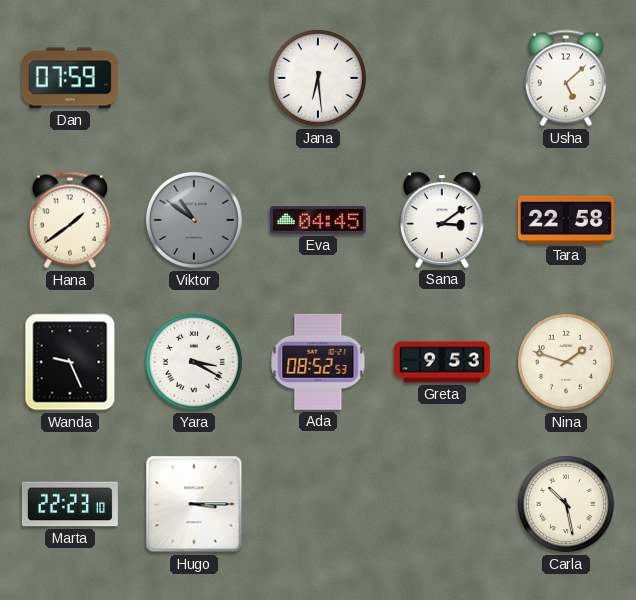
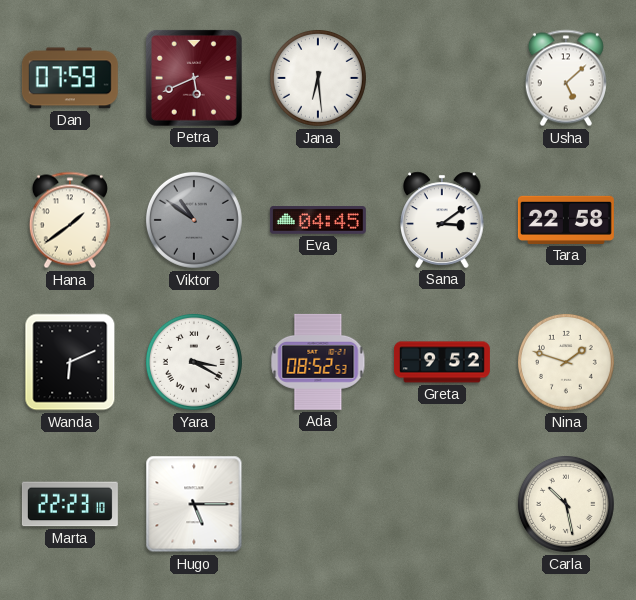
Petra: none -> 5:41 (194, 78)
Wanda: 9:26 -> 6:11 (70, 362)
Greta: 9:53 -> 9:52 (442, 362)
Hugo: 3:15 -> 5:15 (194, 504)
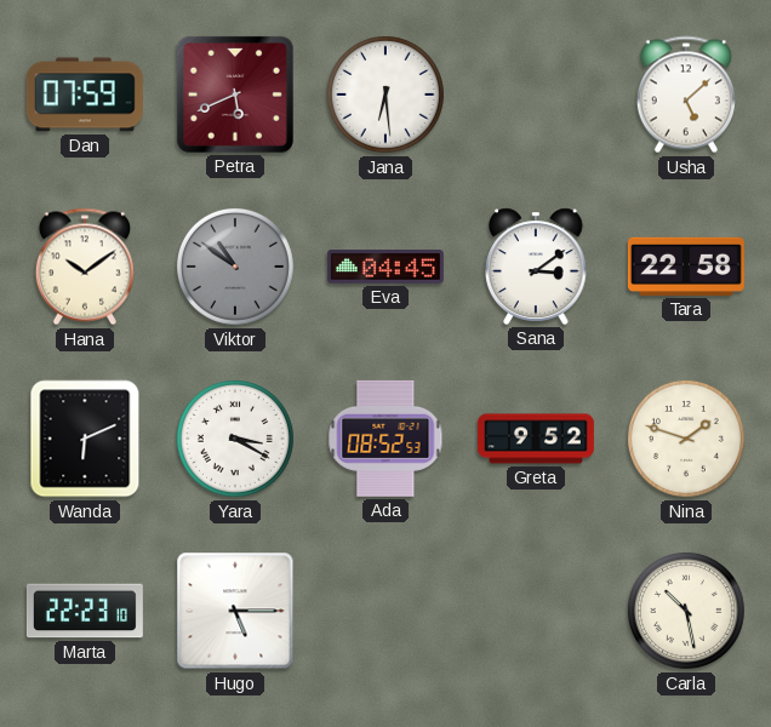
Hana: 1:39 -> 10:09 (85, 267)
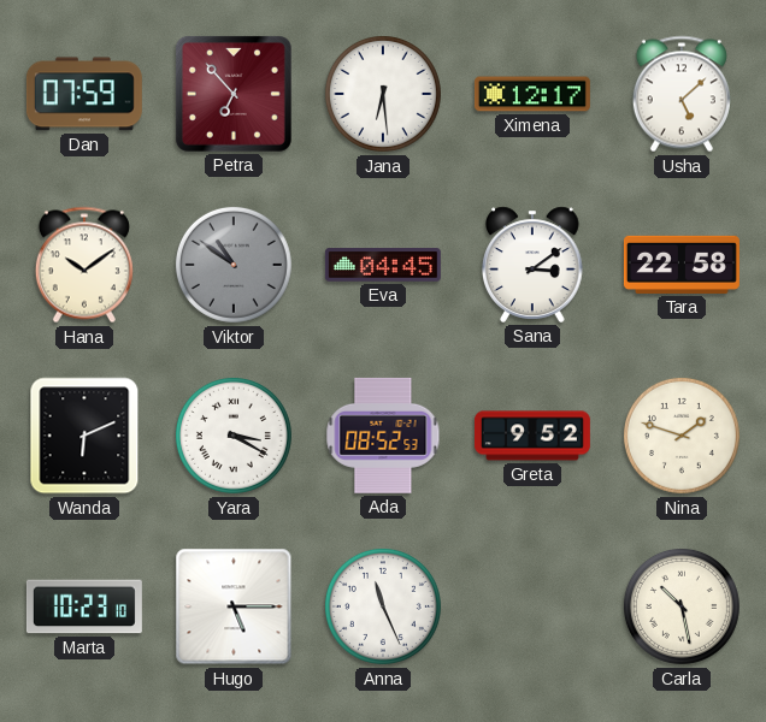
Petra: 5:41 -> 6:53 (234, 94)
Ximena: none -> 12:17 (532, 94)
Marta: 22:23 -> 10:23 (84, 606)
Anna: none -> 11:26 (383, 606)
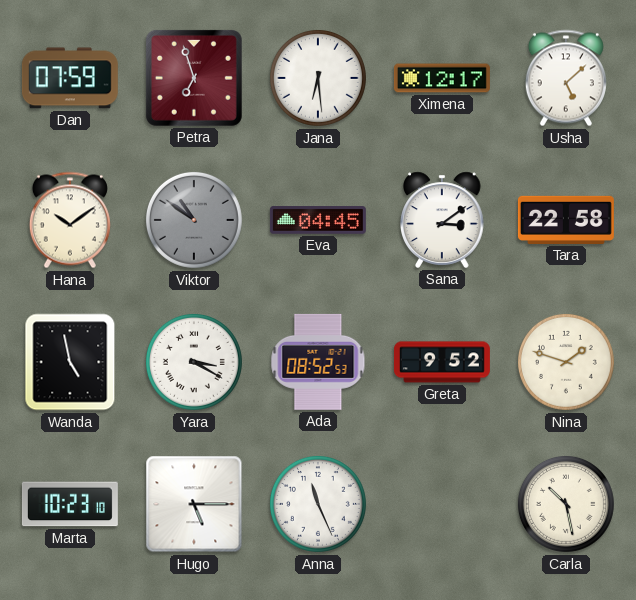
Petra: 6:53 -> 6:57 (194, 78)
Wanda: 6:11 -> 4:58 (70, 362)
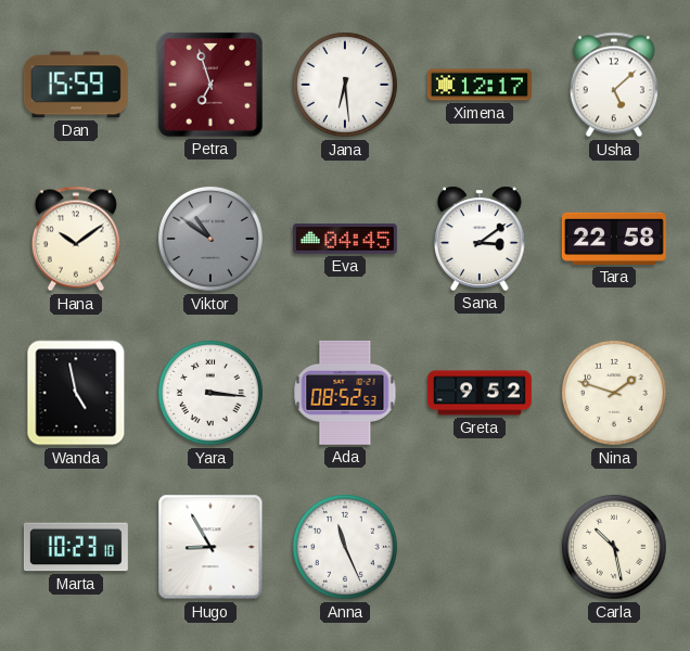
Dan: 07:59 -> 15:59 (76, 85)
Yara: 3:20 -> 3:16 (210, 393)
Hugo: 5:15 -> 8:55 (210, 547)
